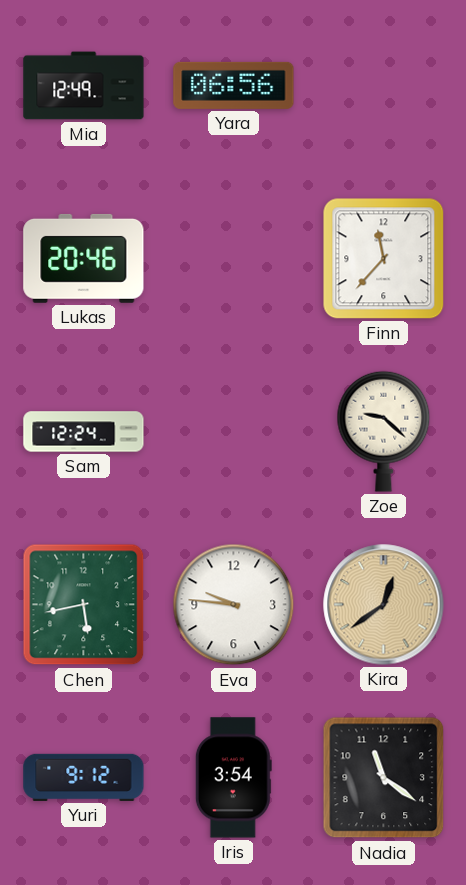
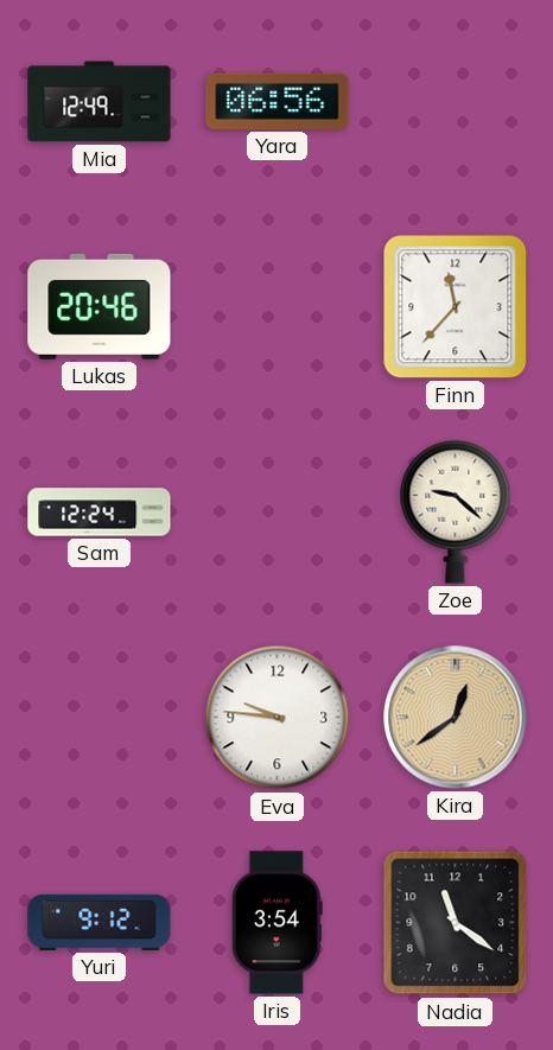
Chen: 5:43 -> none (84, 605)
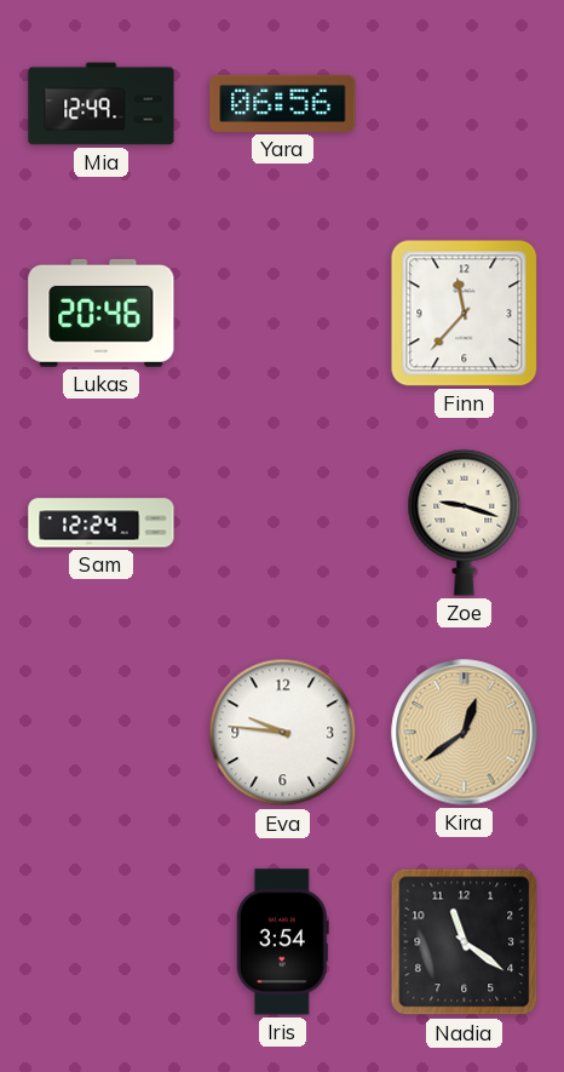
Zoe: 9:22 -> 9:18 (465, 522)
Yuri: 9:12 -> none (100, 922)
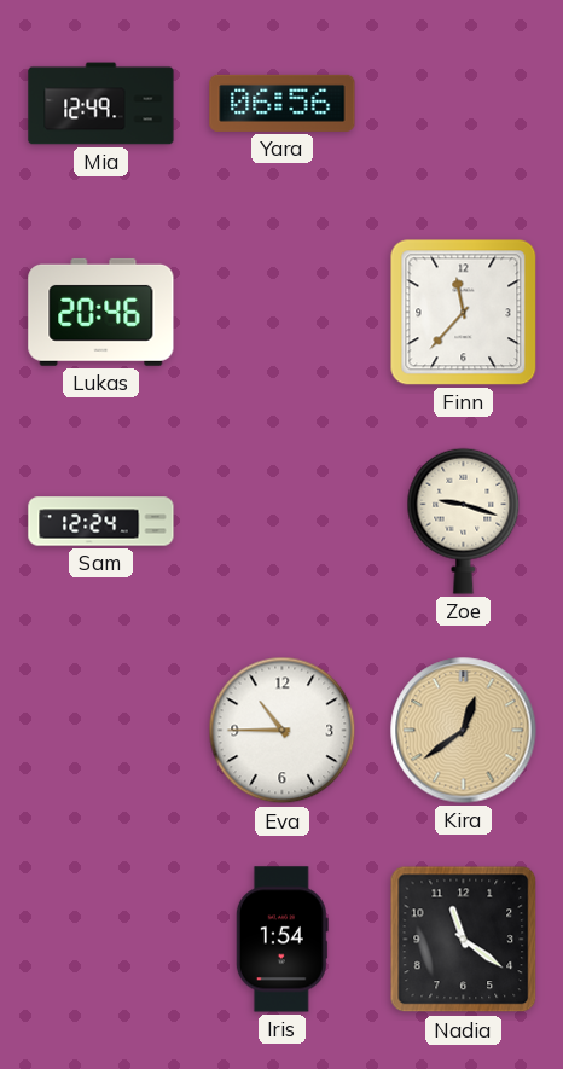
Eva: 9:46 -> 10:45 (283, 731)
Iris: 3:54 -> 1:54 (281, 940)
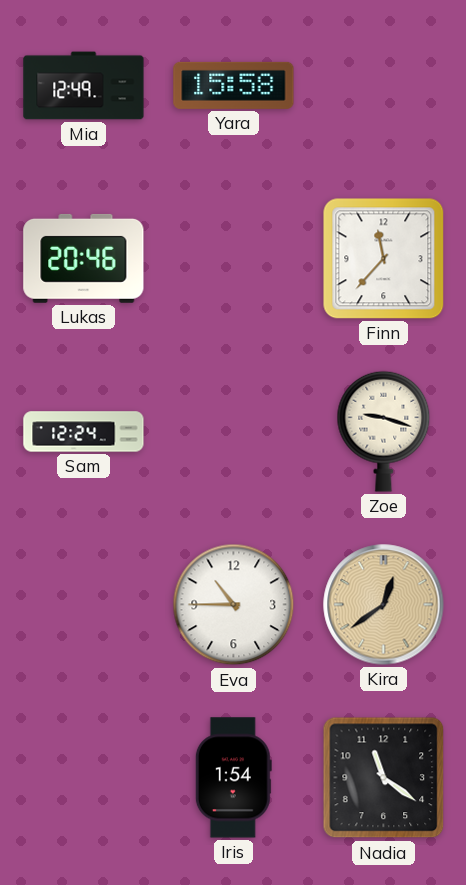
Yara: 06:56 -> 15:58 (234, 85)
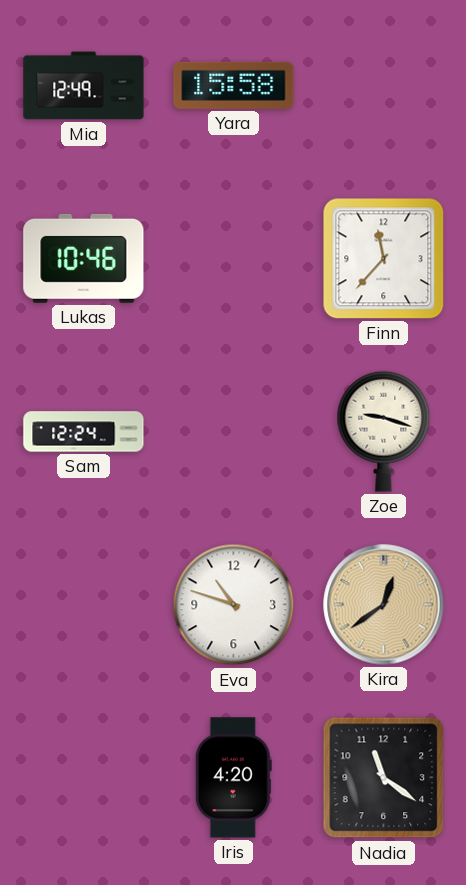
Lukas: 20:46 -> 10:46 (84, 258)
Eva: 10:45 -> 10:48 (234, 605)
Iris: 1:54 -> 4:20 (233, 778)
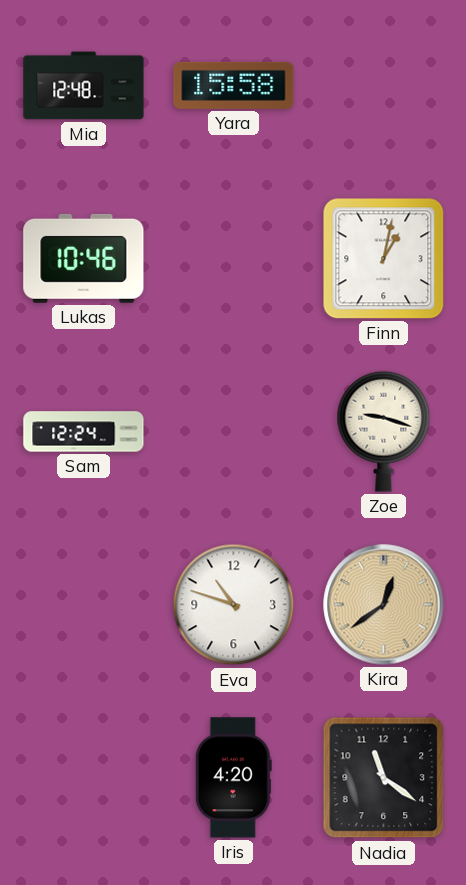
Mia: 12:49 -> 12:48 (84, 86)
Finn: 11:37 -> 1:02 (384, 259)
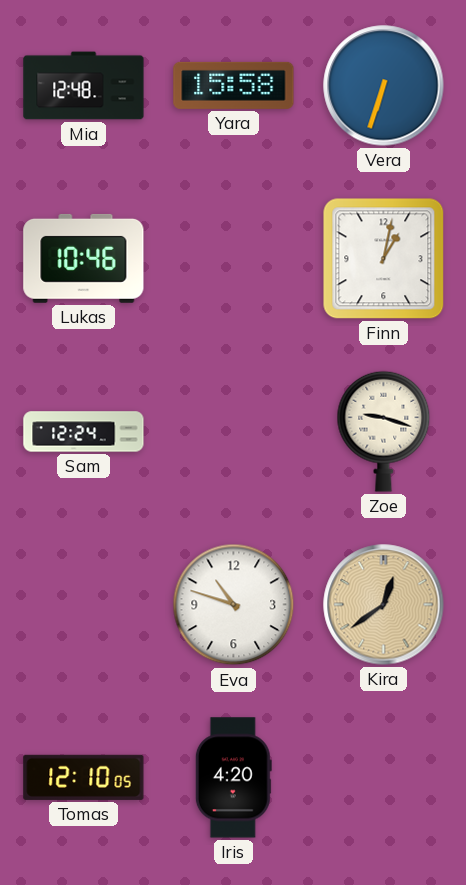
Vera: none -> 6:33 (384, 86)
Tomas: none -> 12:10 (84, 777)
Nadia: 11:21 -> none (384, 778)
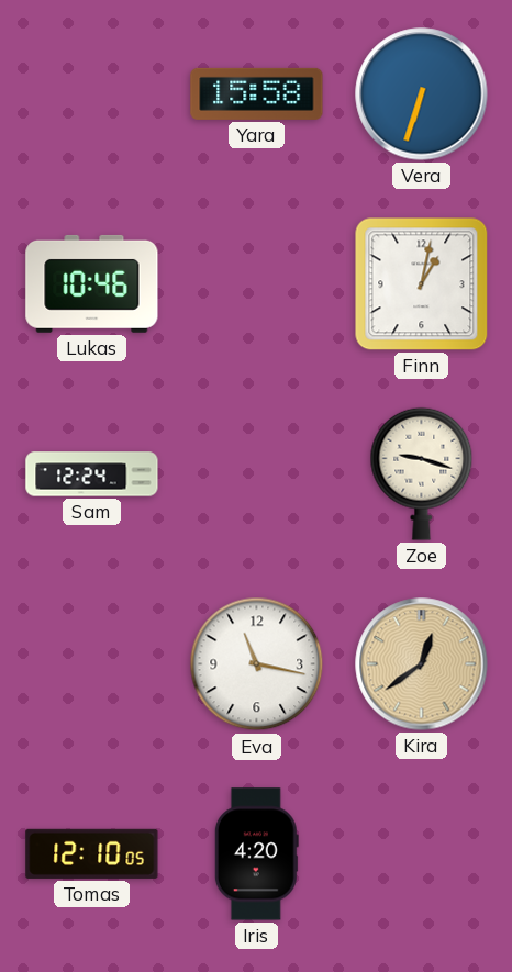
Mia: 12:48 -> none (84, 86)
Eva: 10:48 -> 11:17 (257, 664)
